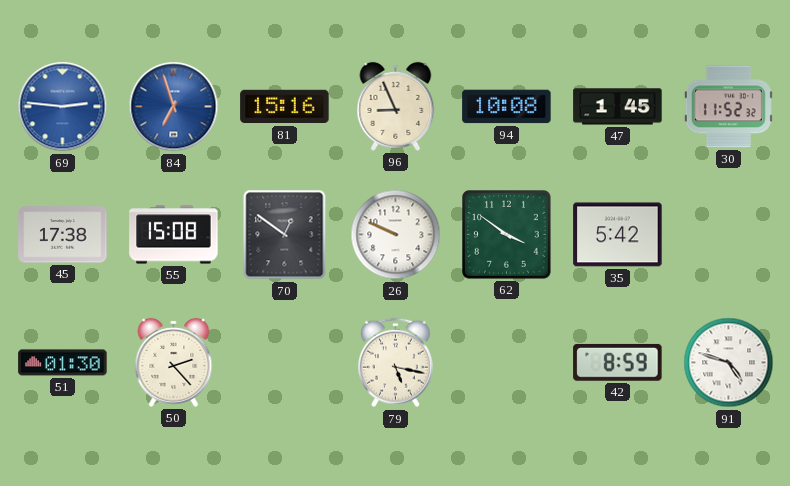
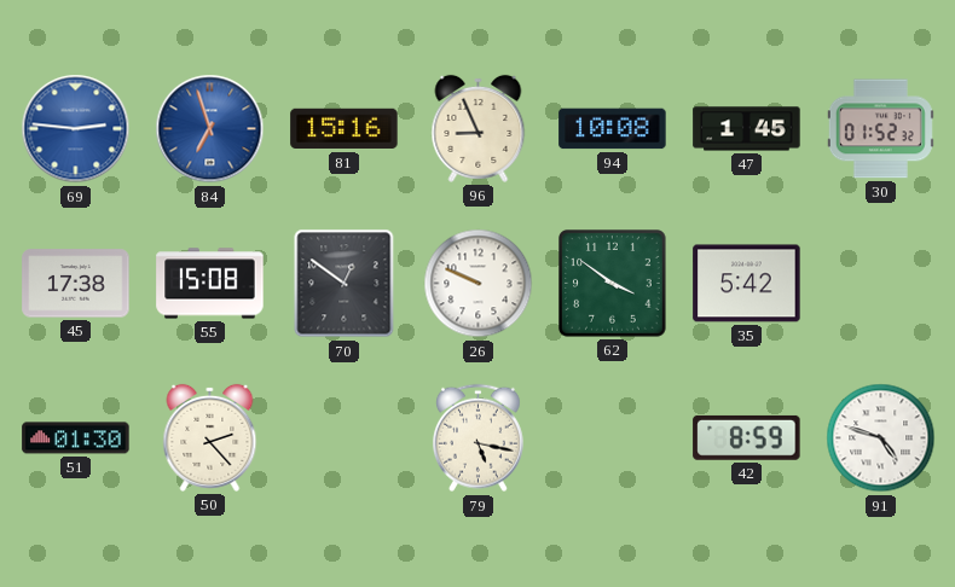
30: 11:52 -> 01:52 (880, 129)
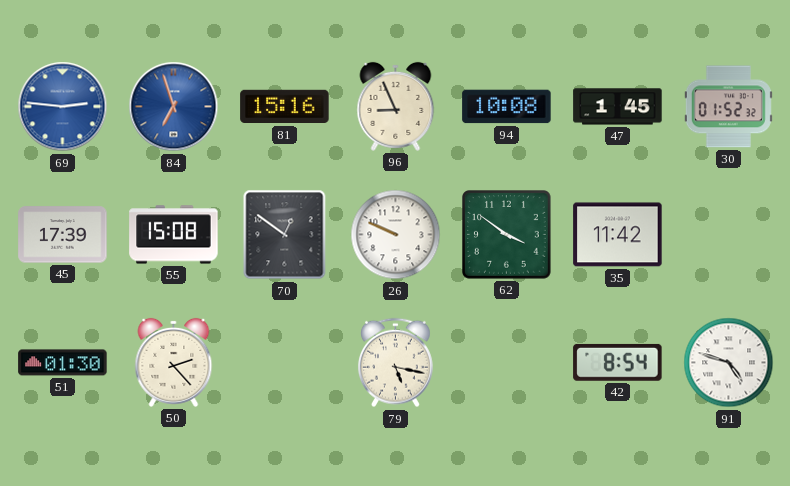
45: 17:38 -> 17:39 (63, 235)
35: 5:42 -> 11:42 (618, 235)
42: 8:59 -> 8:54 (618, 362)
